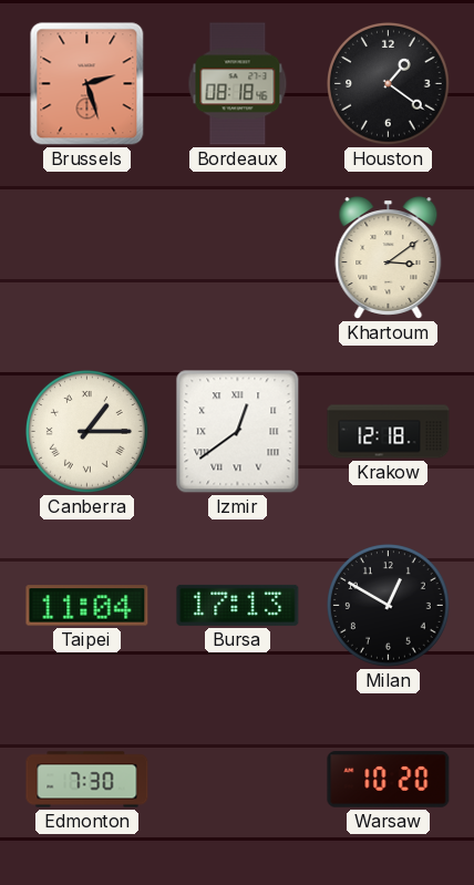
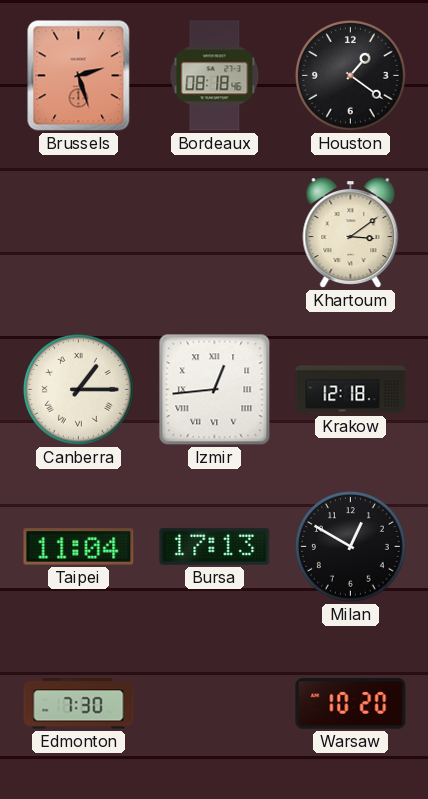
Izmir: 12:39 -> 12:44 (215, 390)
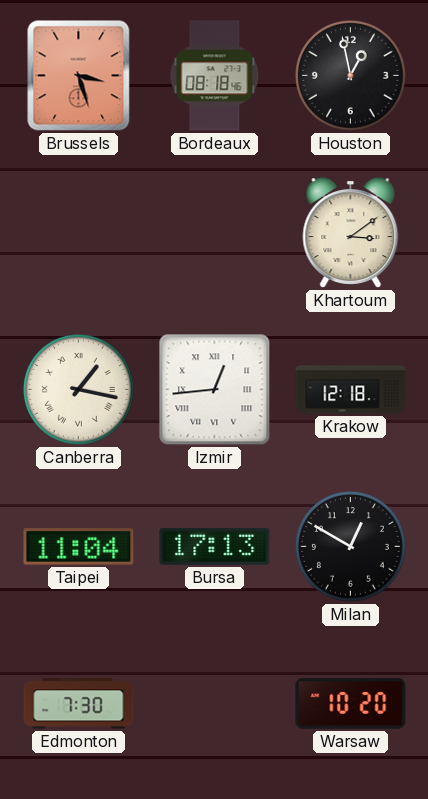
Brussels: 2:27 -> 3:27 (79, 76)
Houston: 1:21 -> 12:58 (351, 76)
Canberra: 1:15 -> 1:17 (79, 390)
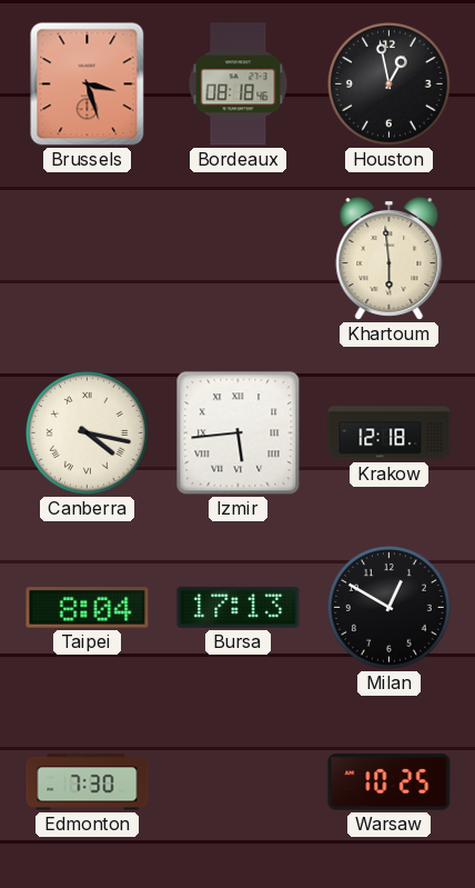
Khartoum: 3:09 -> 5:59 (390, 259)
Canberra: 1:17 -> 4:17 (88, 433)
Izmir: 12:44 -> 5:44 (239, 433)
Taipei: 11:04 -> 8:04 (88, 608)
Warsaw: 10:20 -> 10:25 (390, 782)
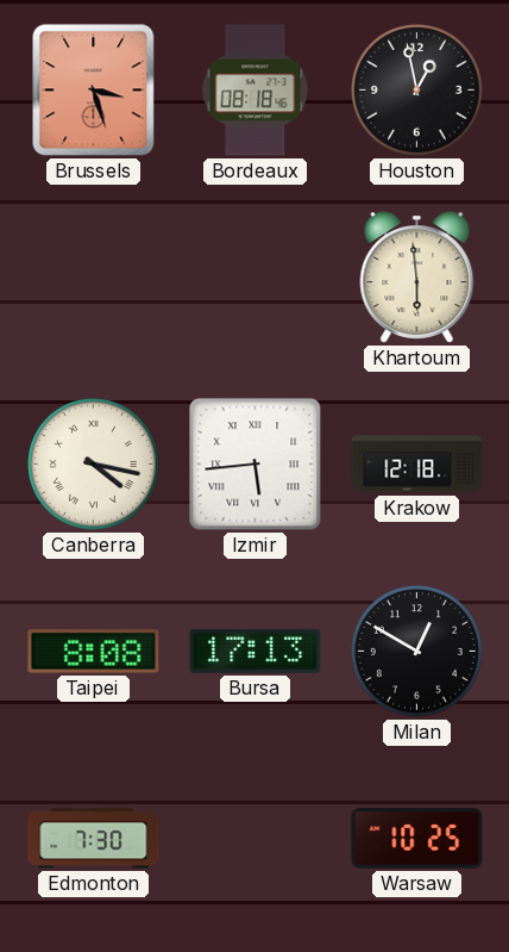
Taipei: 8:04 -> 8:08 (94, 652)
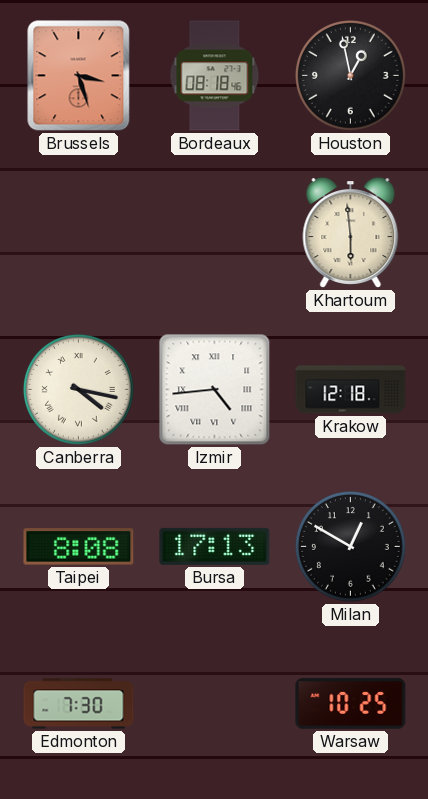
Izmir: 5:44 -> 4:44 (215, 390)
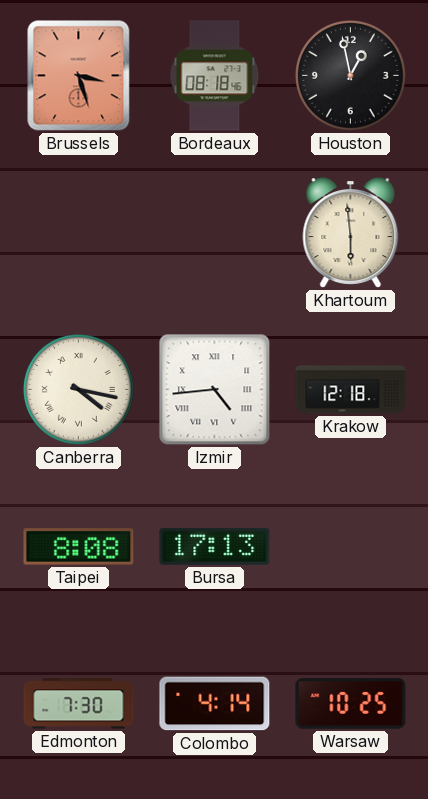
Milan: 12:50 -> none (351, 547)
Colombo: none -> 4:14 (215, 704)
